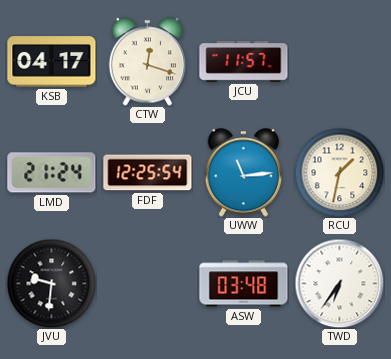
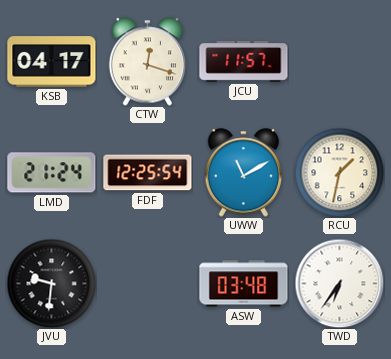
UWW: 11:14 -> 11:10 (244, 173)
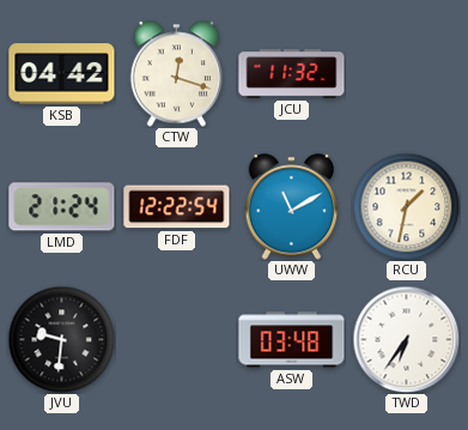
KSB: 04:17 -> 04:42 (62, 74)
JCU: 11:57 -> 11:32 (292, 74)
FDF: 12:25 -> 12:22 (177, 207)
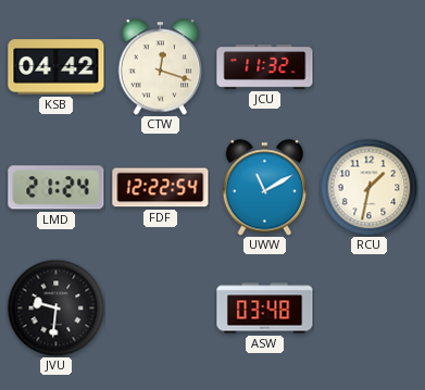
TWD: 6:36 -> none (406, 339)
